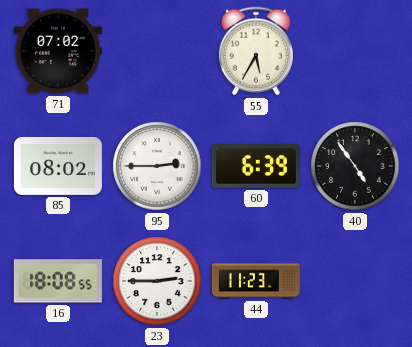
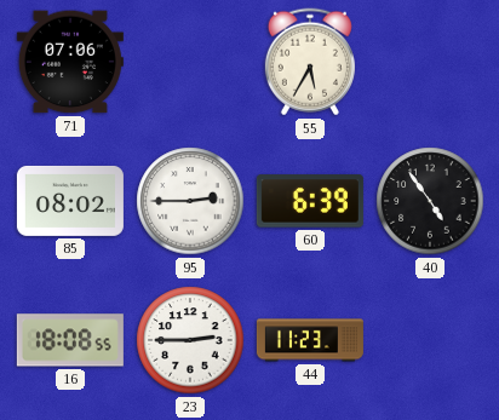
71: 07:02 -> 07:06 (70, 62)
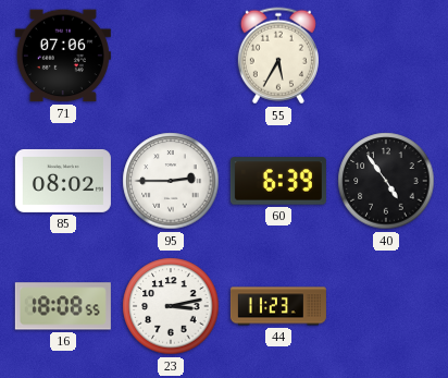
23: 2:45 -> 3:13 (171, 306)
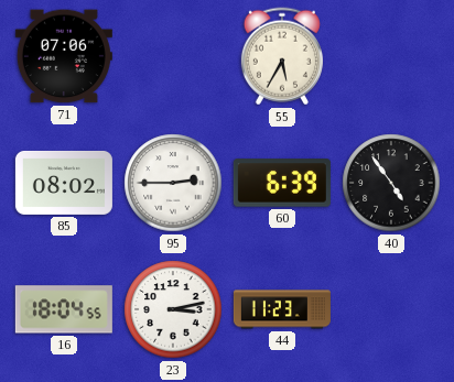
16: 18:08 -> 18:04 (64, 309)
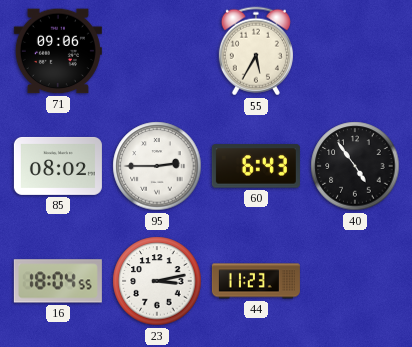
71: 07:06 -> 09:06 (58, 51)
60: 6:39 -> 6:43 (256, 166)
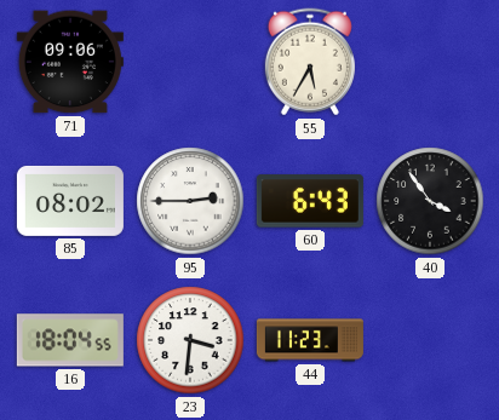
40: 4:54 -> 3:54 (430, 201)
23: 3:13 -> 3:31 (190, 340)
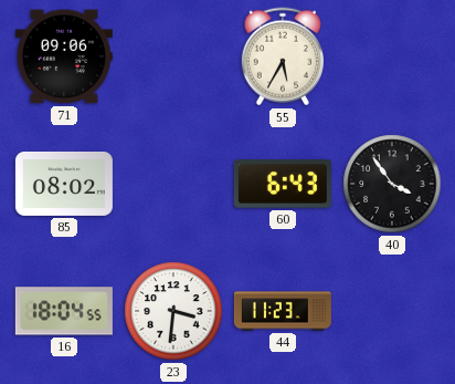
95: 2:45 -> none (190, 201)
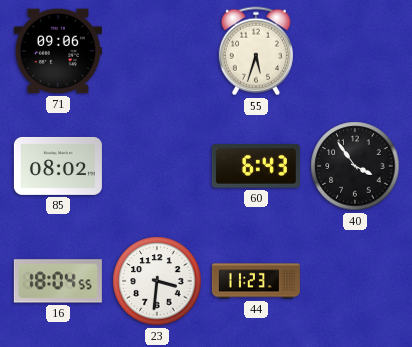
55: 5:35 -> 5:33 (256, 51)
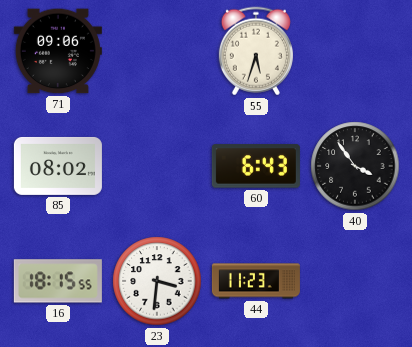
16: 18:04 -> 18:15 (58, 281)
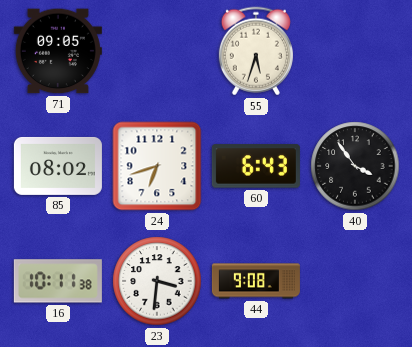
71: 09:06 -> 09:05 (58, 51)
24: none -> 6:42 (157, 166)
16: 18:15 -> 10:11 (58, 281)
44: 11:23 -> 9:08 (256, 281)
